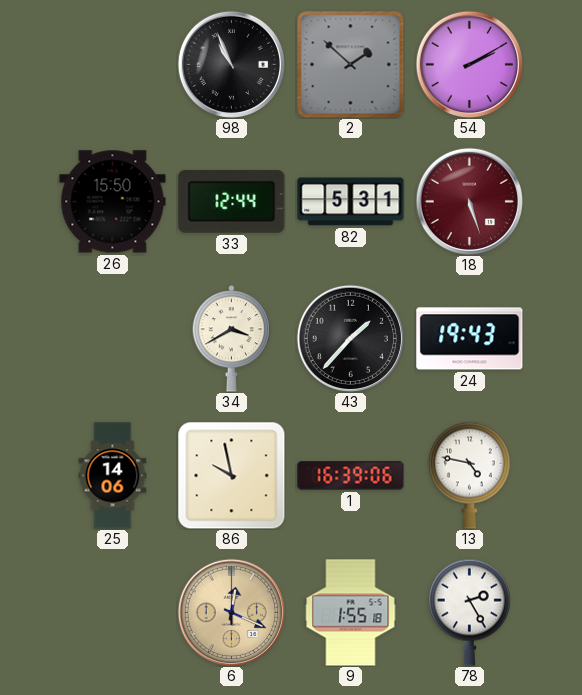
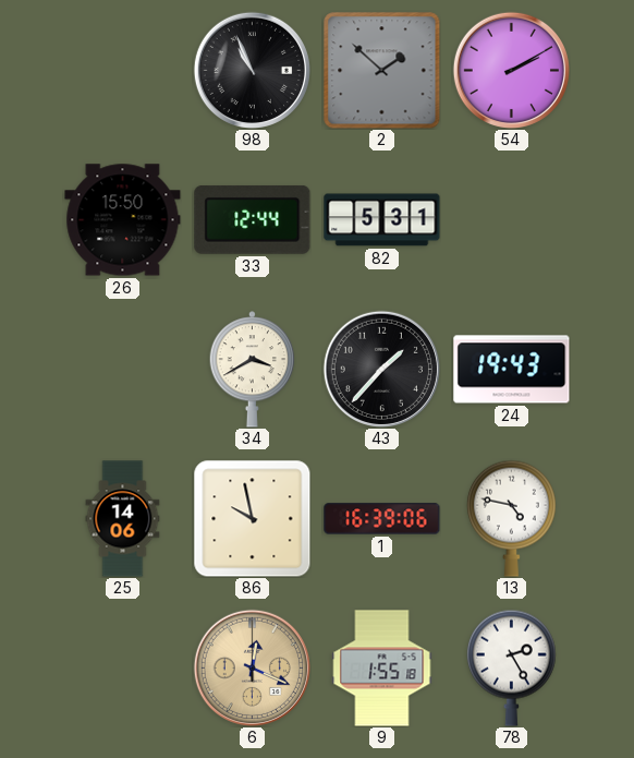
18: 5:27 -> none (469, 201)
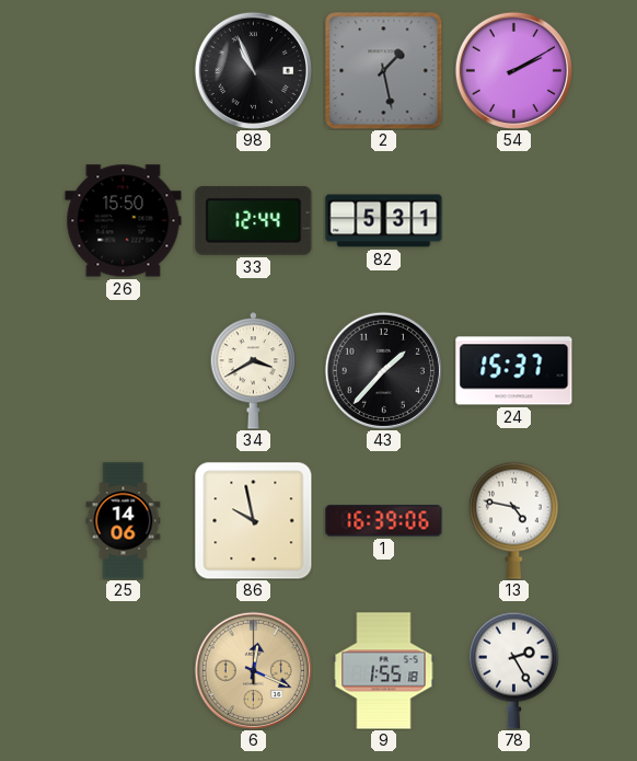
2: 1:52 -> 1:28 (384, 71)
24: 19:43 -> 15:37 (514, 371)
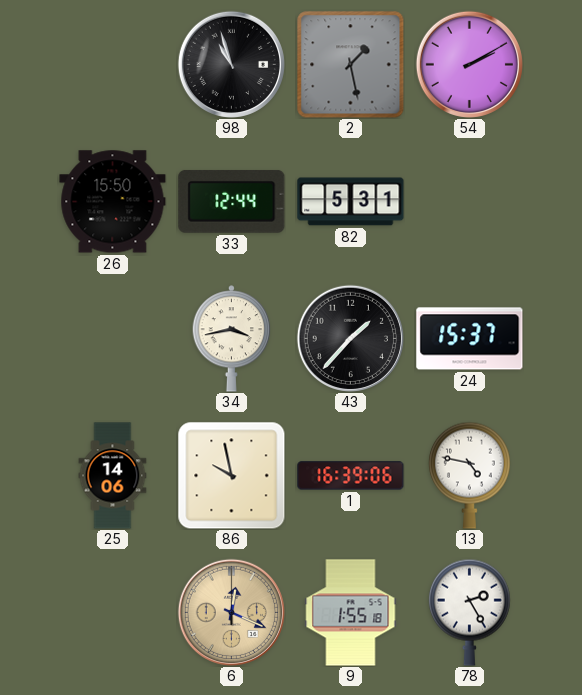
98: 10:56 -> 10:57 (231, 64)
34: 3:40 -> 3:43 (232, 339)
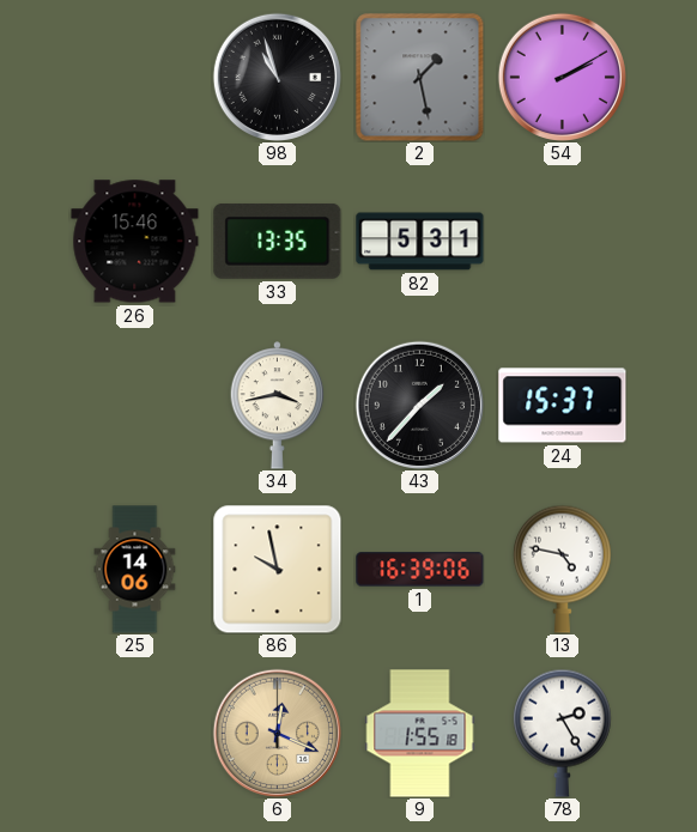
26: 15:50 -> 15:46 (135, 242)
33: 12:44 -> 13:35 (278, 241)
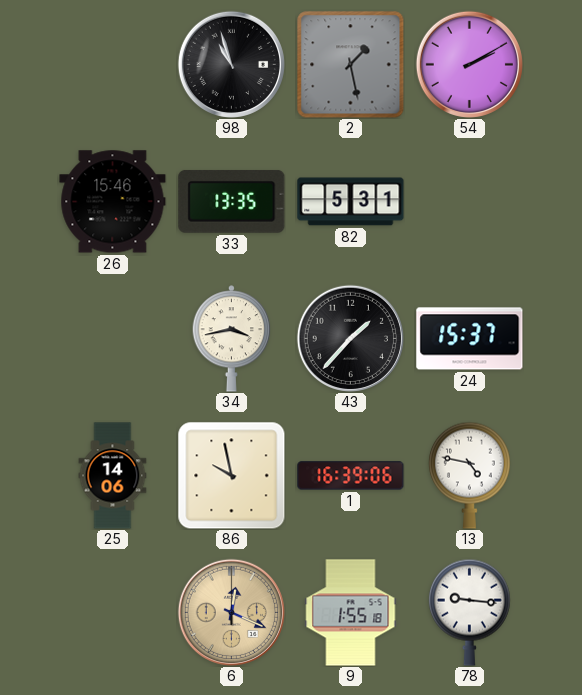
78: 2:25 -> 9:16 (469, 612)
